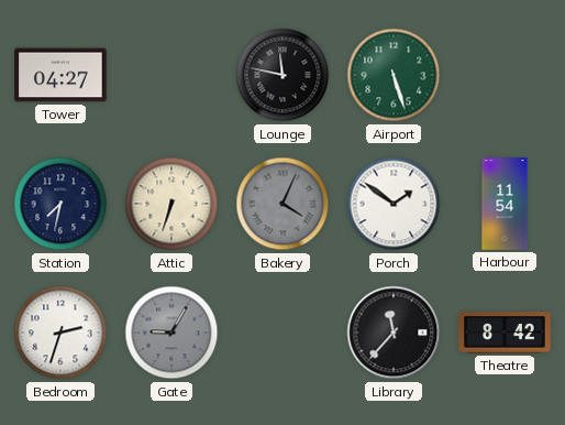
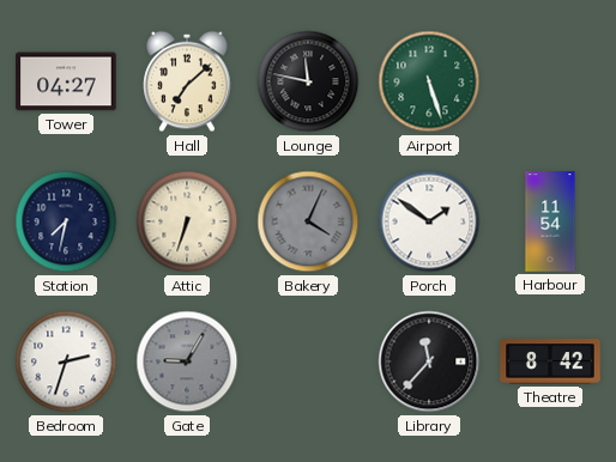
Hall: none -> 7:08 (187, 81)
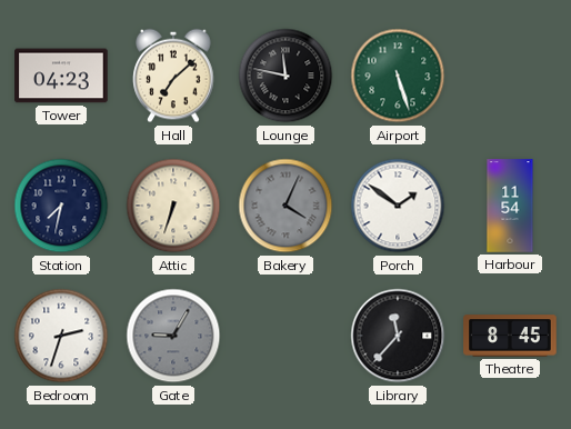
Tower: 04:27 -> 04:23 (61, 76)
Theatre: 8:42 -> 8:45 (510, 336)
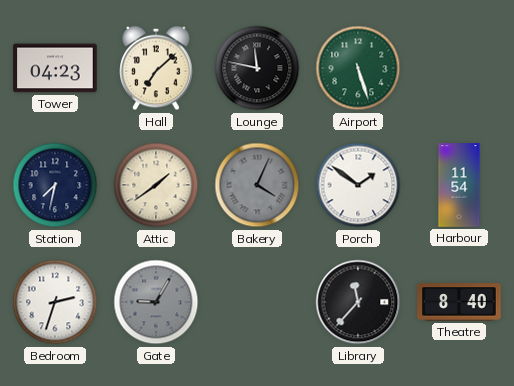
Attic: 6:33 -> 1:39 (156, 185)
Theatre: 8:45 -> 8:40 (459, 302)
